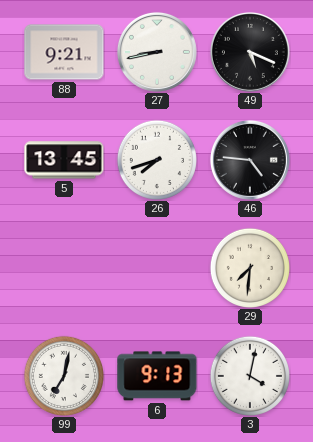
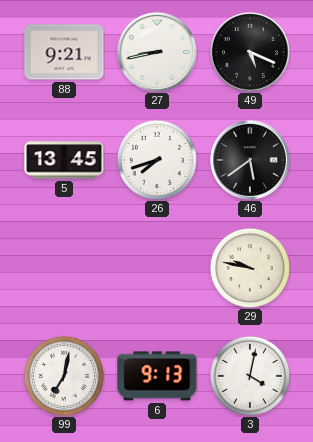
46: 4:46 -> 5:39 (250, 160)
29: 7:31 -> 9:47 (250, 268)
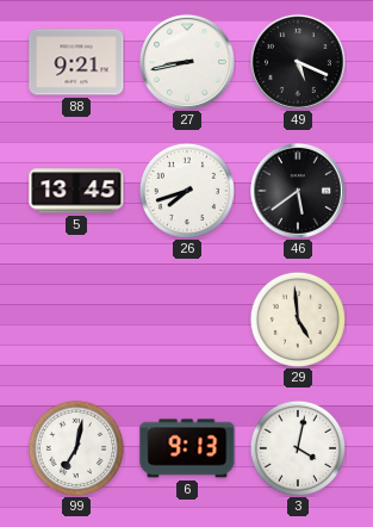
29: 9:47 -> 4:59 (298, 320)
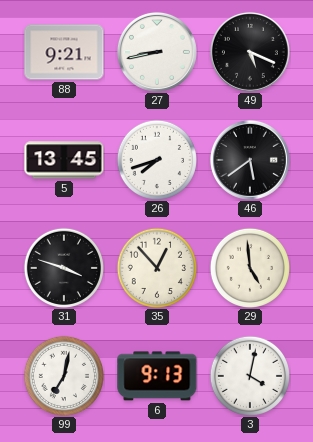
31: none -> 3:48 (64, 268)
35: none -> 12:53 (157, 268)
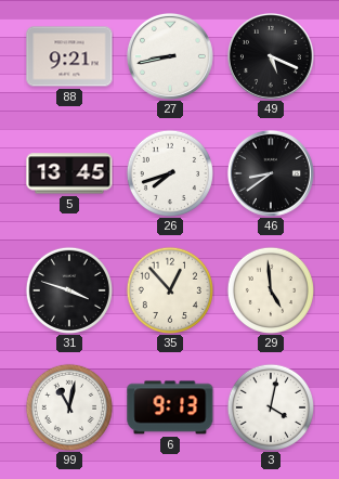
46: 5:39 -> 8:39 (271, 173)
99: 7:02 -> 11:02 (69, 407)
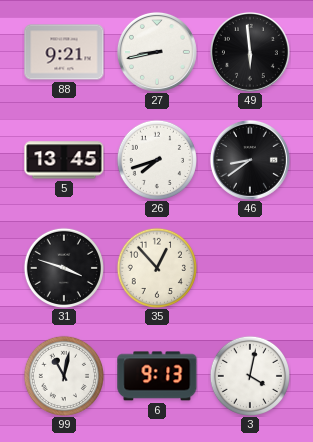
49: 5:19 -> 5:59 (250, 52)
29: 4:59 -> none (271, 290)
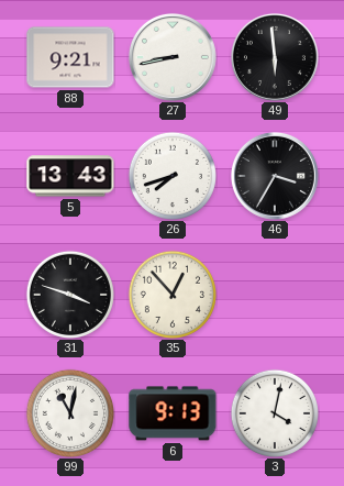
5: 13:45 -> 13:43 (70, 176)
46: 8:39 -> 3:35 (275, 176)
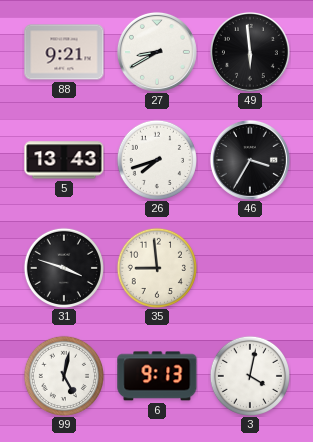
27: 8:43 -> 8:40 (157, 52)
35: 12:53 -> 8:59 (157, 268)
99: 11:02 -> 5:02 (64, 376)
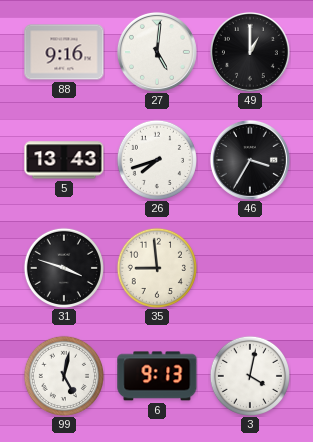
88: 9:21 -> 9:16 (64, 52)
27: 8:40 -> 5:01 (157, 52)
49: 5:59 -> 1:00 (250, 52)
